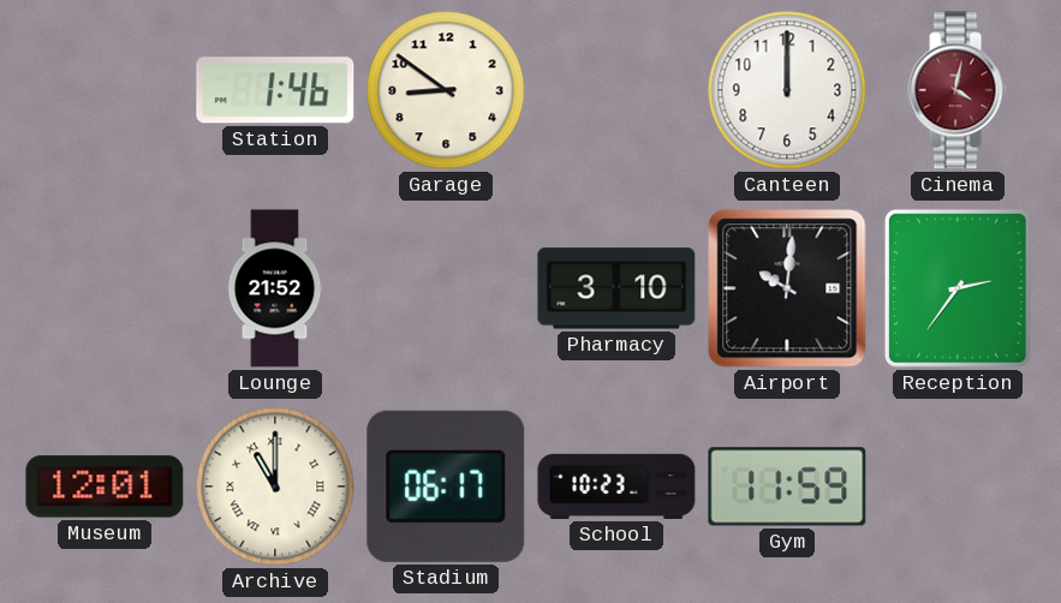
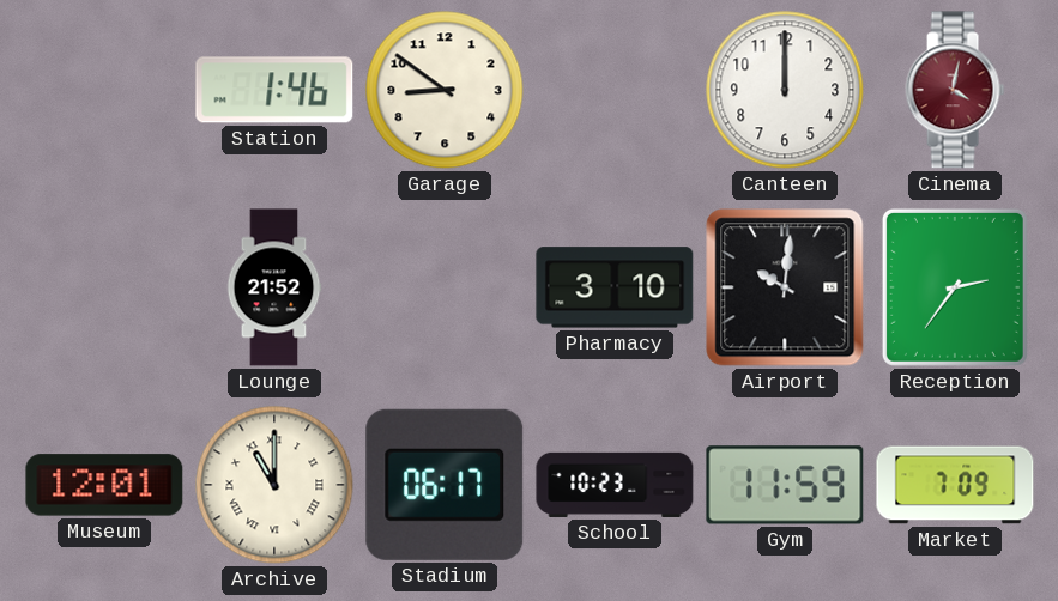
Market: none -> 7:09 (955, 485)
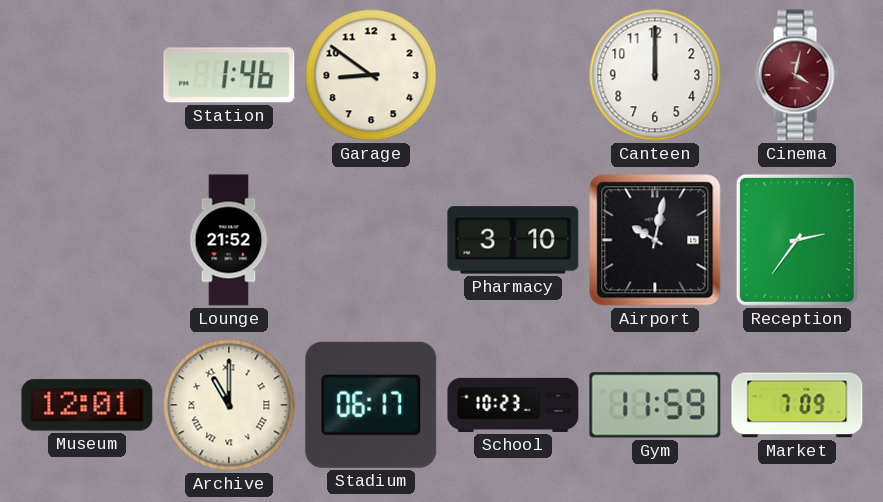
Airport: 10:01 -> 10:02 (655, 240)
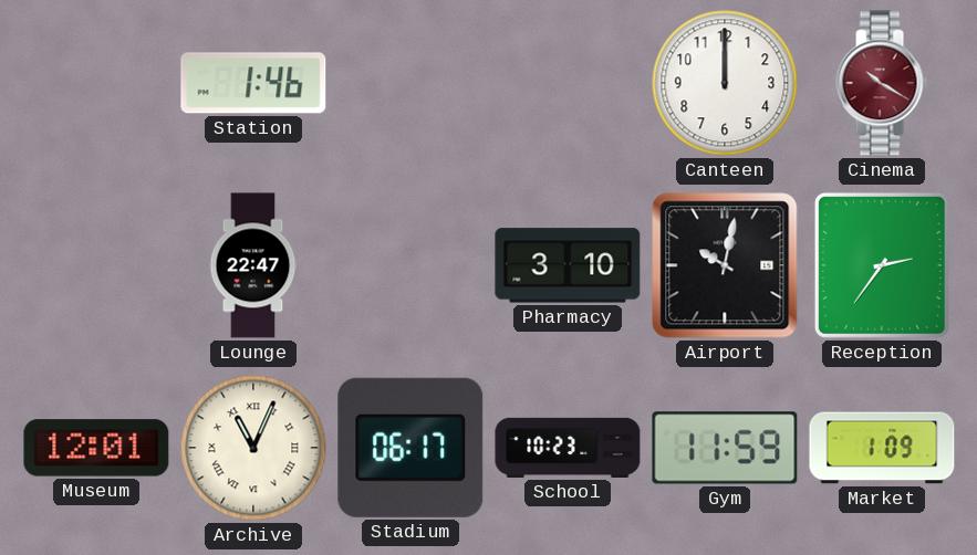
Garage: 8:51 -> none (371, 75)
Cinema: 4:02 -> 10:20 (882, 83)
Lounge: 21:52 -> 22:47 (253, 265)
Archive: 11:00 -> 11:04 (253, 448)
Market: 7:09 -> 1:09 (882, 448)
